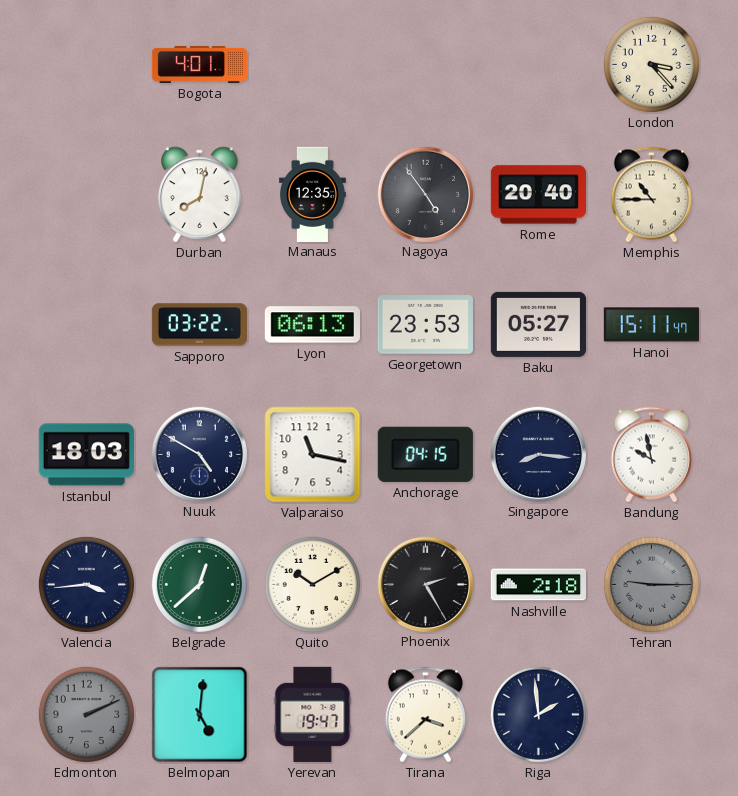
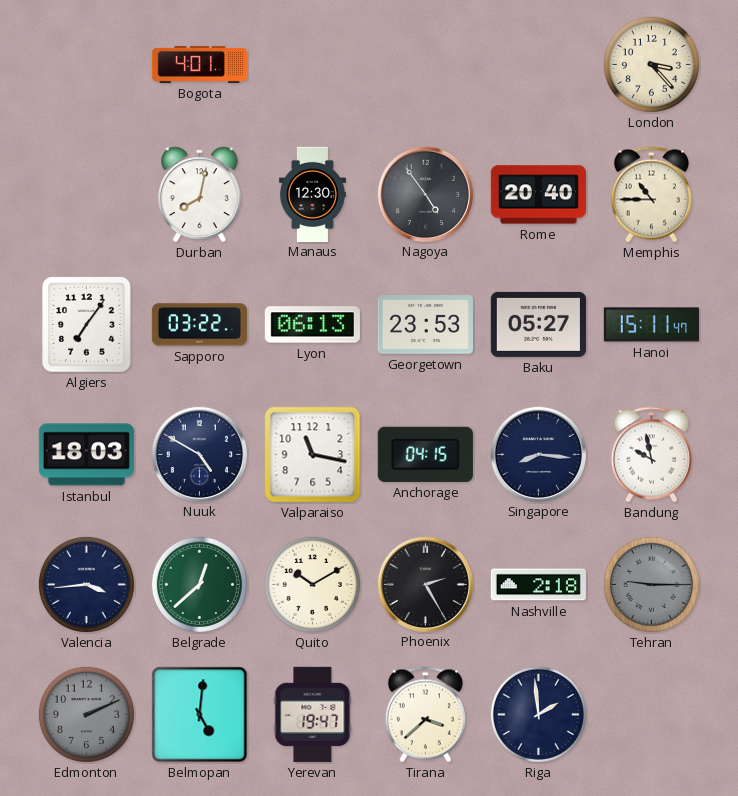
Manaus: 12:35 -> 12:30 (313, 194)
Algiers: none -> 7:06 (87, 325)
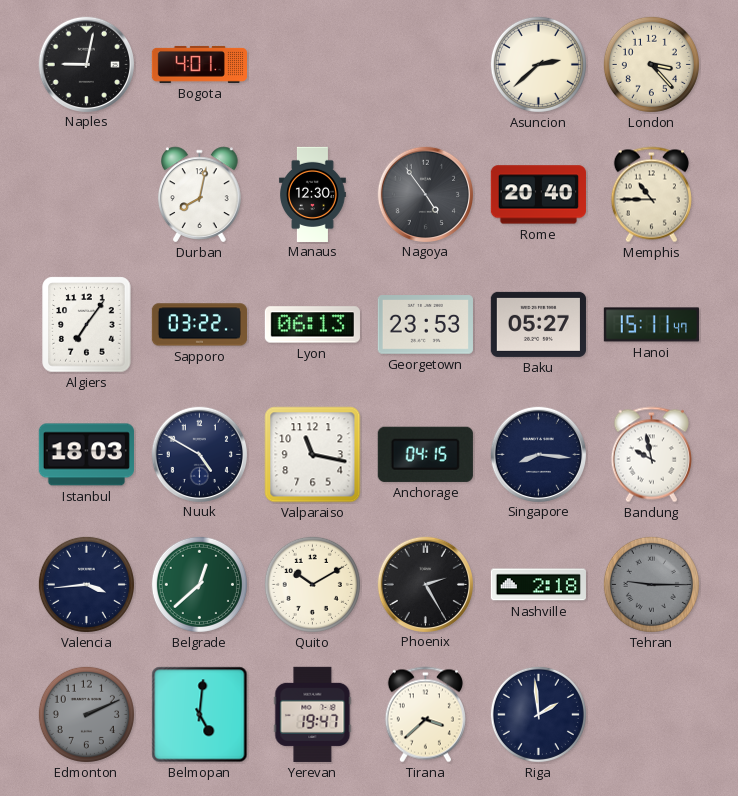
Naples: none -> 9:02 (86, 64)
Asuncion: none -> 2:38 (538, 64)
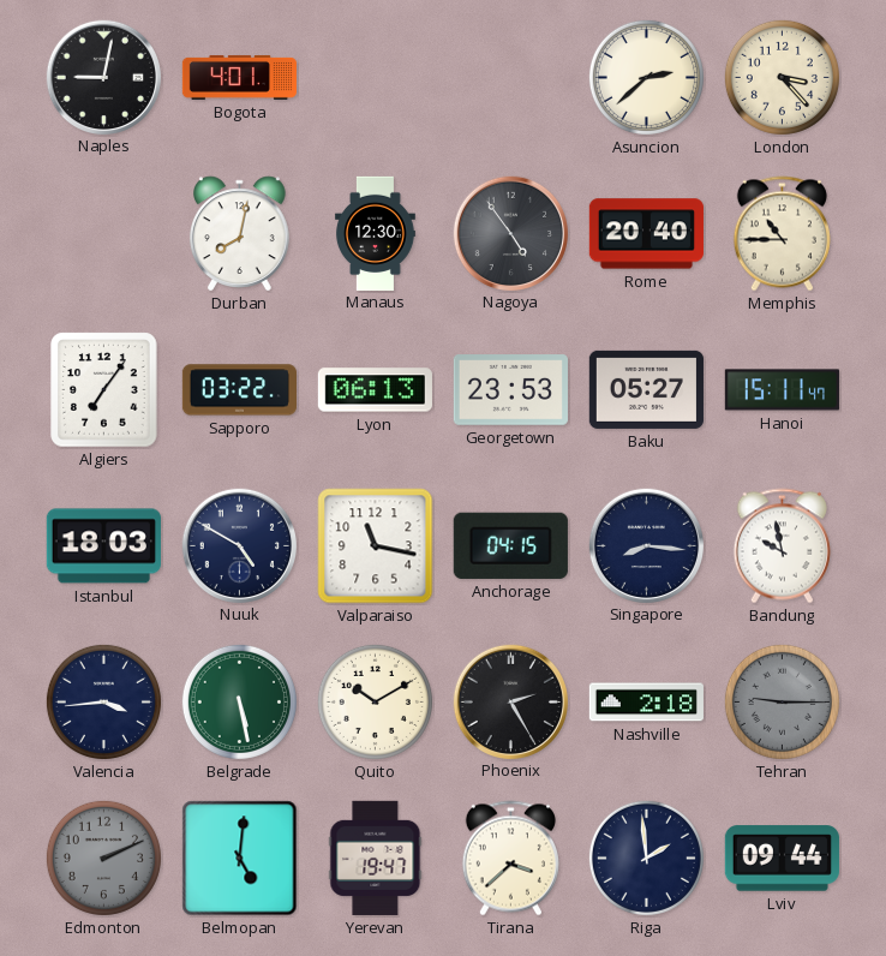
Belgrade: 12:38 -> 5:28 (239, 701)
Lviv: none -> 09:44 (782, 859)
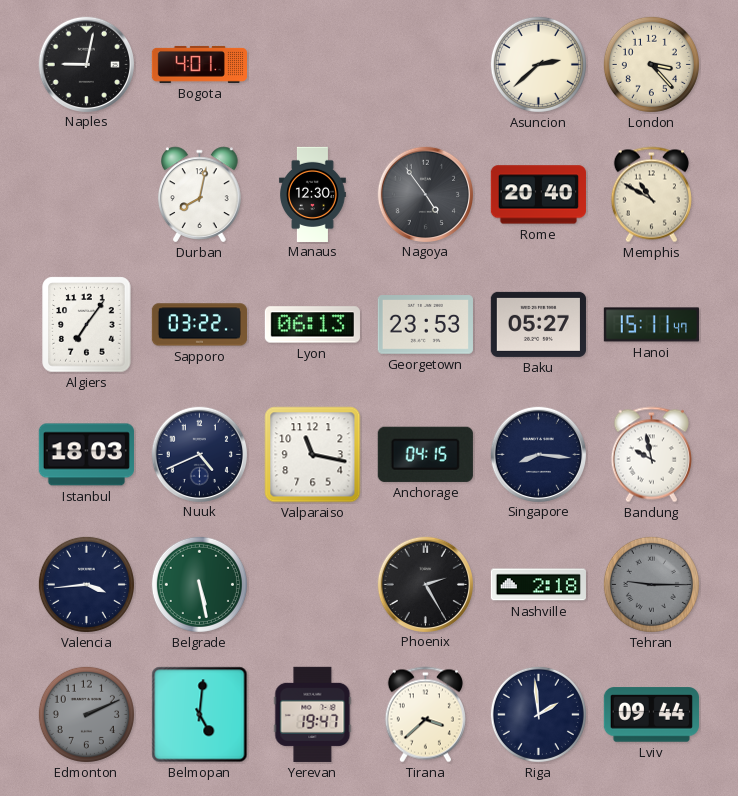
Memphis: 10:45 -> 10:50 (651, 195)
Nuuk: 4:50 -> 4:41 (199, 454)
Quito: 10:10 -> none (375, 701)
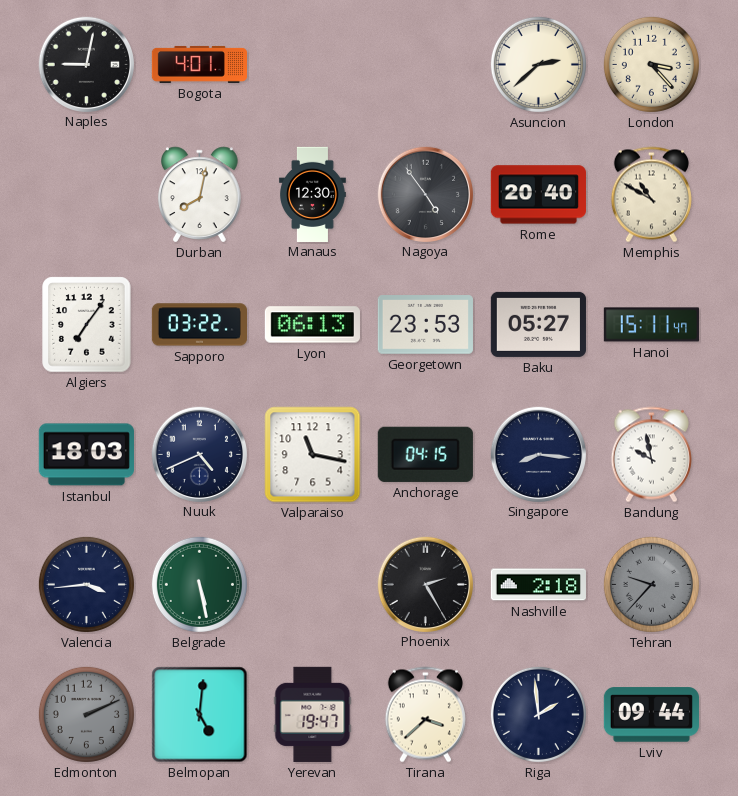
Tehran: 9:15 -> 9:37 (651, 584)
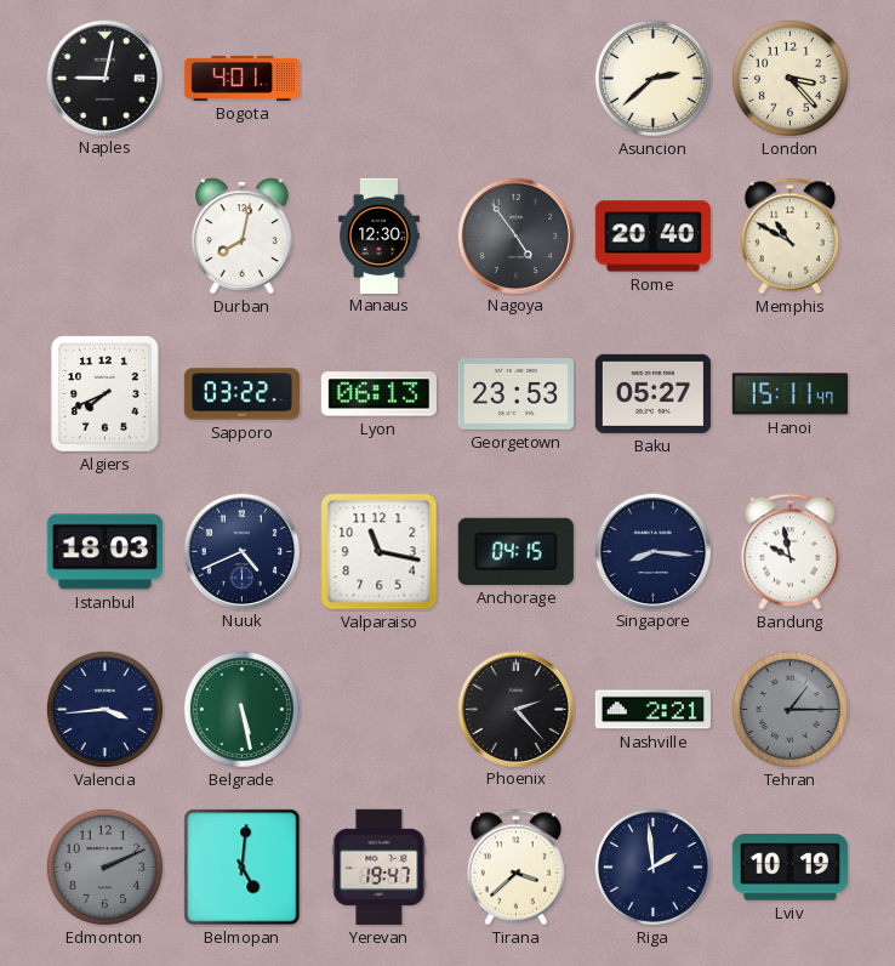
Algiers: 7:06 -> 7:41 (106, 394)
Phoenix: 2:25 -> 2:23 (515, 709)
Nashville: 2:18 -> 2:21 (652, 710)
Tehran: 9:37 -> 1:15 (789, 709)
Lviv: 09:44 -> 10:19 (789, 868)
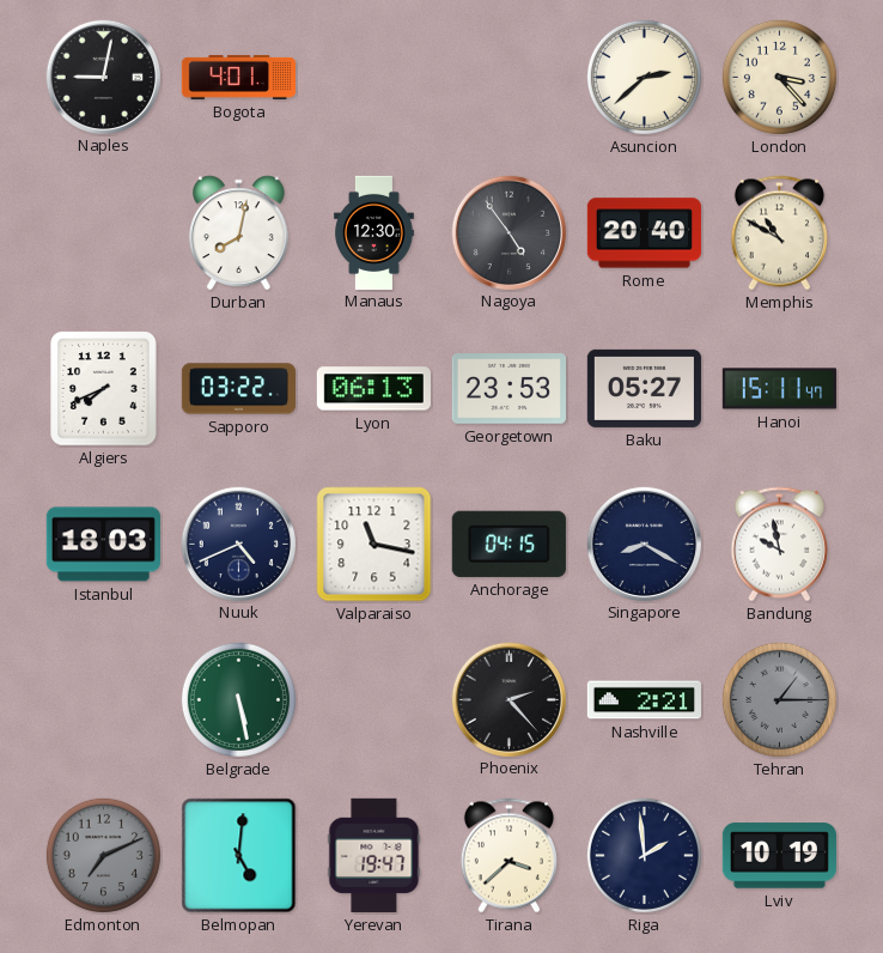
Singapore: 8:16 -> 8:20 (644, 544)
Valencia: 3:44 -> none (104, 709)
Edmonton: 2:11 -> 7:11 (103, 855)
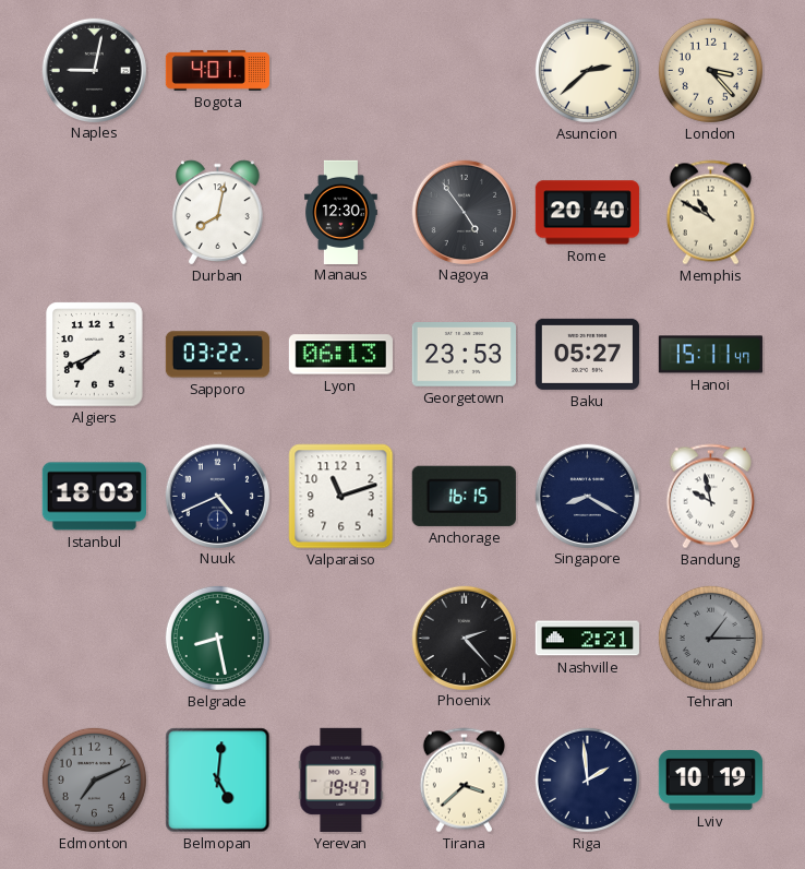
Valparaiso: 11:17 -> 11:12 (341, 497)
Anchorage: 04:15 -> 16:15 (464, 496)
Belgrade: 5:28 -> 8:28 (217, 638)
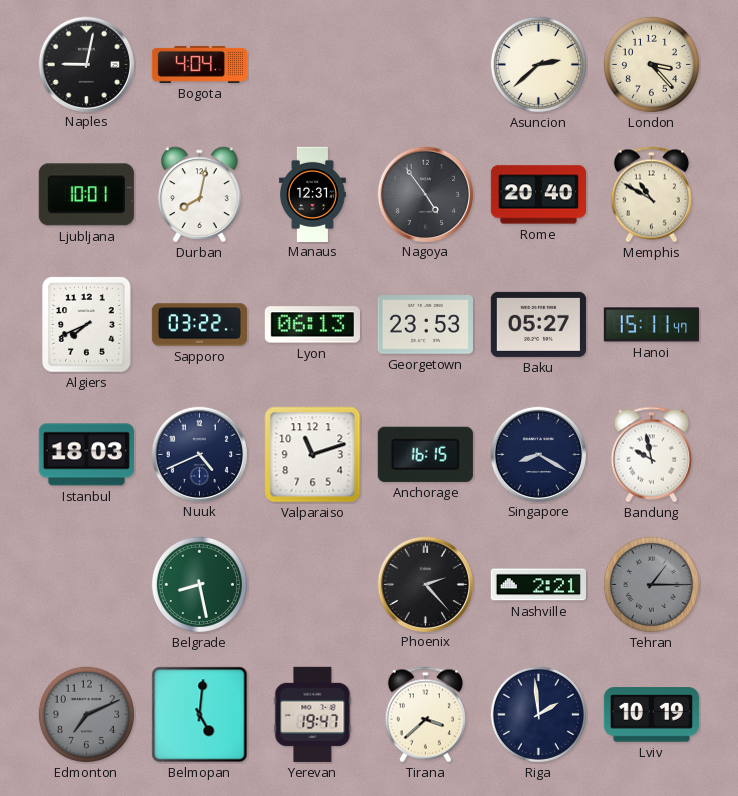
Bogota: 4:01 -> 4:04 (199, 64)
Ljubljana: none -> 10:01 (86, 195)
Manaus: 12:30 -> 12:31 (313, 194)
